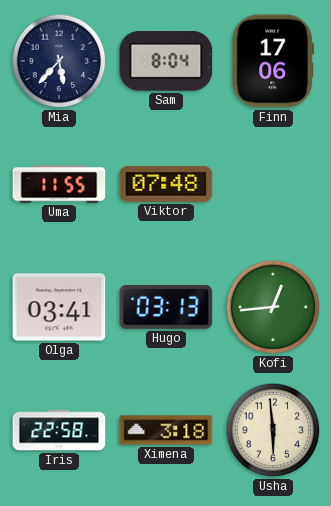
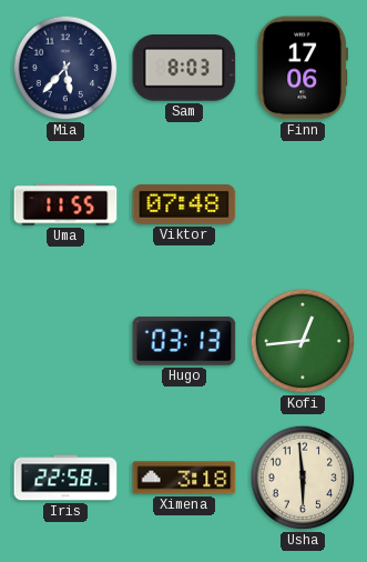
Sam: 8:04 -> 8:03 (184, 68)
Olga: 03:41 -> none (59, 307)
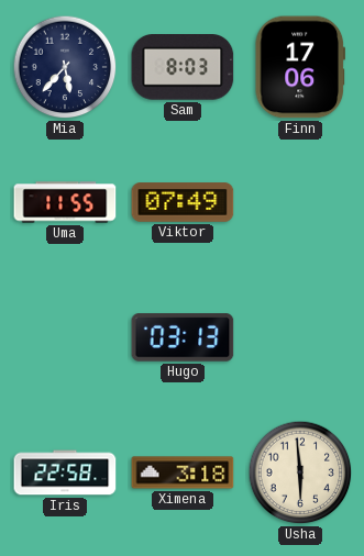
Viktor: 07:48 -> 07:49 (183, 202)
Kofi: 12:44 -> none (303, 341)
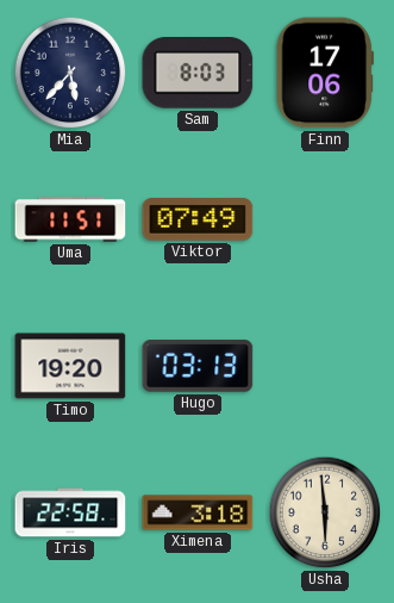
Uma: 11:55 -> 11:51 (70, 219)
Timo: none -> 19:20 (70, 366)
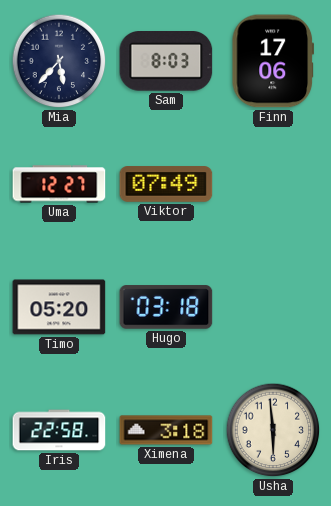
Uma: 11:51 -> 12:27 (59, 184)
Timo: 19:20 -> 05:20 (59, 307)
Hugo: 03:13 -> 03:18 (166, 307)
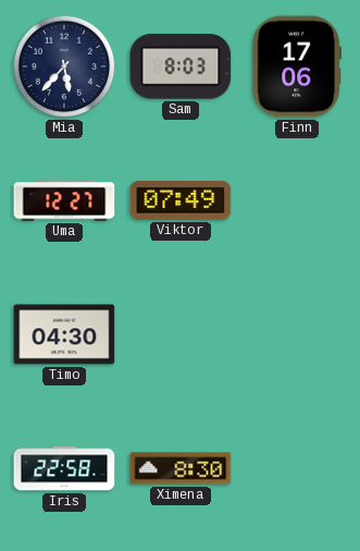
Timo: 05:20 -> 04:30 (64, 334)
Hugo: 03:18 -> none (166, 307)
Ximena: 3:18 -> 8:30 (181, 468)
Usha: 5:59 -> none (273, 430)
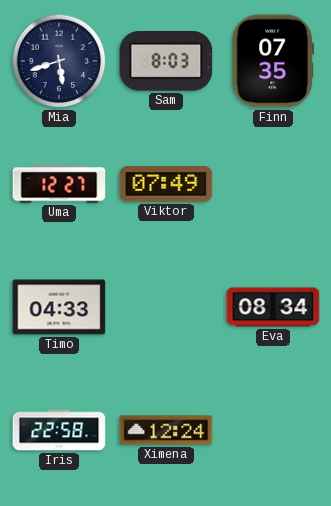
Mia: 5:37 -> 5:42 (59, 61)
Finn: 17:06 -> 07:35 (272, 61)
Timo: 04:30 -> 04:33 (59, 307)
Eva: none -> 08:34 (273, 307)
Ximena: 8:30 -> 12:24 (166, 430)
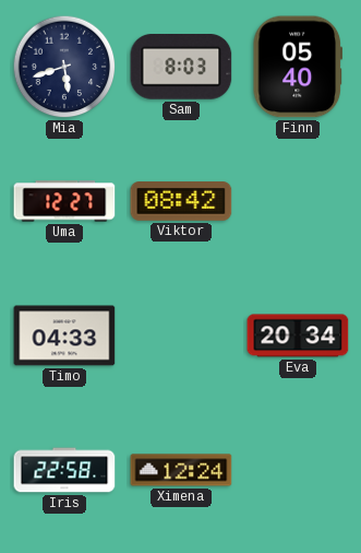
Finn: 07:35 -> 05:40 (297, 67)
Viktor: 07:49 -> 08:42 (181, 201)
Eva: 08:34 -> 20:34 (298, 336)
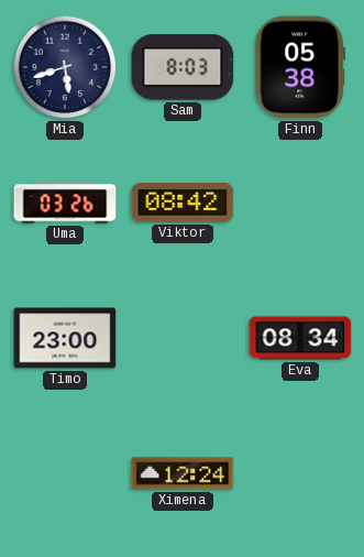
Finn: 05:40 -> 05:38 (299, 67)
Uma: 12:27 -> 03:26 (65, 203)
Timo: 04:33 -> 23:00 (65, 338)
Eva: 20:34 -> 08:34 (300, 338)
Iris: 22:58 -> none (64, 470)
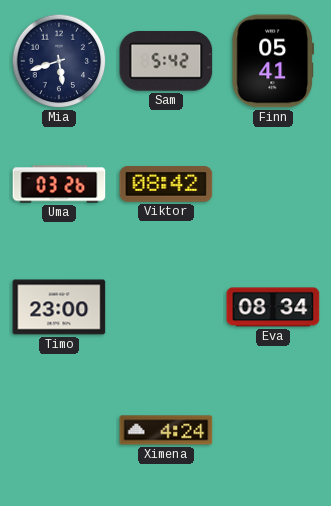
Sam: 8:03 -> 5:42 (166, 61)
Finn: 05:38 -> 05:41 (272, 61)
Ximena: 12:24 -> 4:24 (166, 430)
